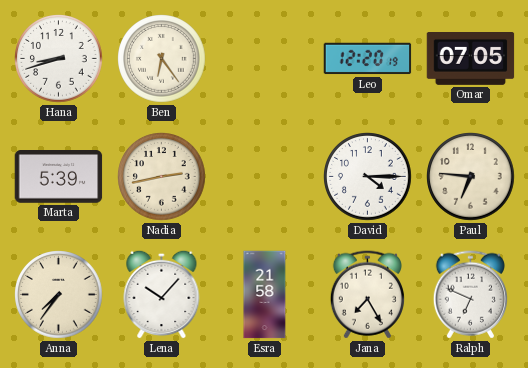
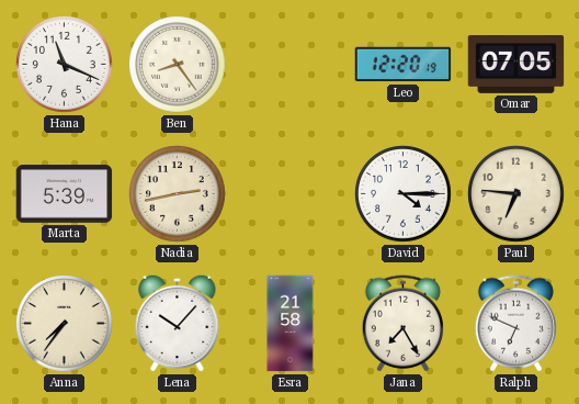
Hana: 8:42 -> 11:19 (65, 65)
Ben: 6:24 -> 8:24 (178, 65)
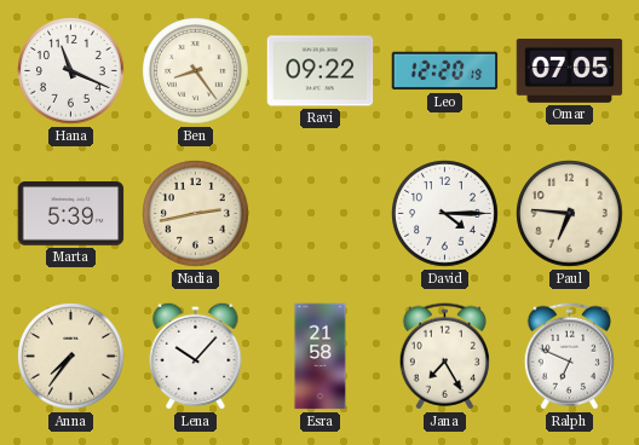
Ravi: none -> 09:22 (321, 71)
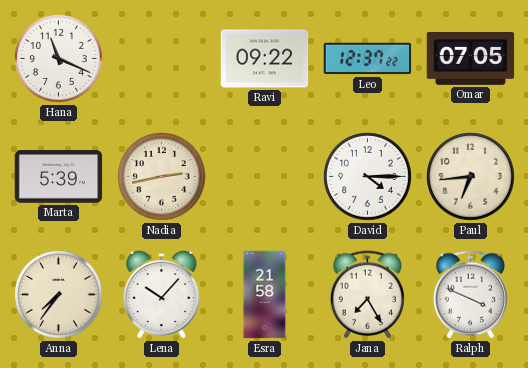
Ben: 8:24 -> none (196, 71)
Leo: 12:20 -> 12:37 (368, 59)
Paul: 6:46 -> 6:44 (471, 177)
Ralph: 6:49 -> 3:49 (470, 295)
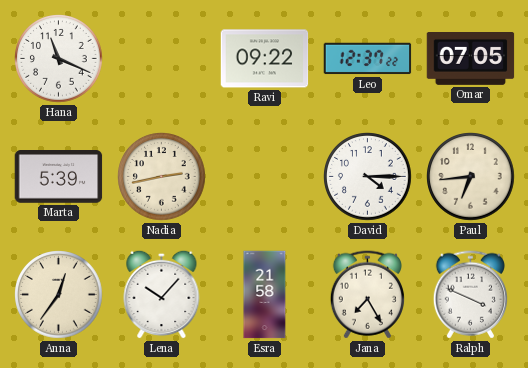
Anna: 7:36 -> 12:36 (59, 295)
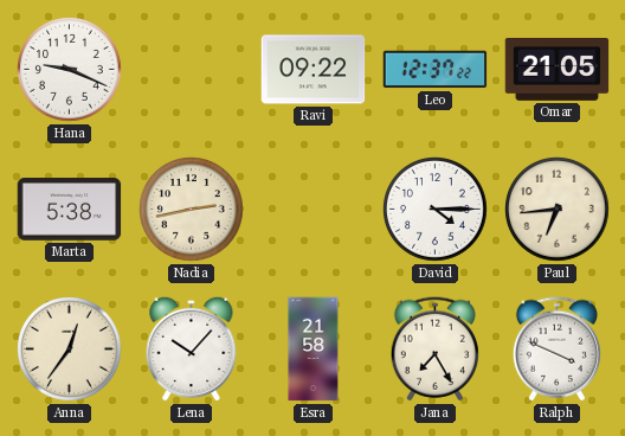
Hana: 11:19 -> 9:19 (70, 70)
Omar: 07:05 -> 21:05 (558, 70)
Marta: 5:39 -> 5:38 (70, 210)
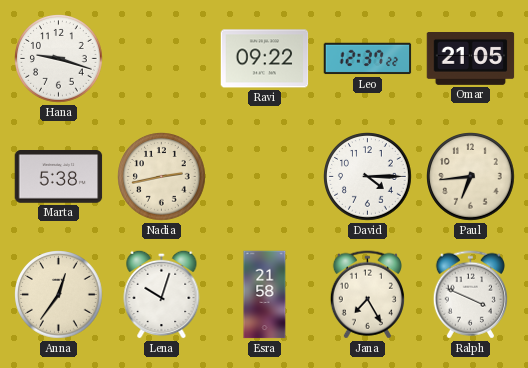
Hana: 9:19 -> 9:18 (59, 59)
Lena: 10:07 -> 10:03 (162, 294)
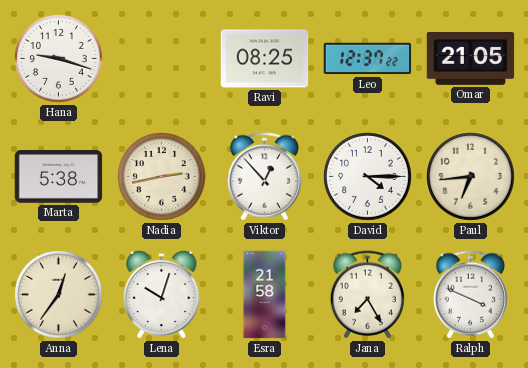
Ravi: 09:22 -> 08:25 (265, 59)
Viktor: none -> 12:53 (264, 177)
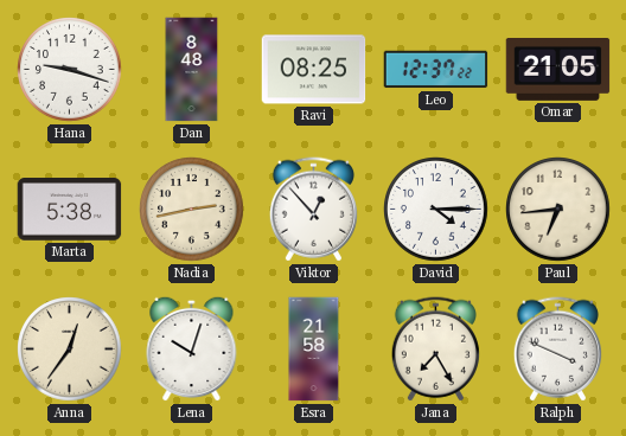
Dan: none -> 8:48 (192, 70)
